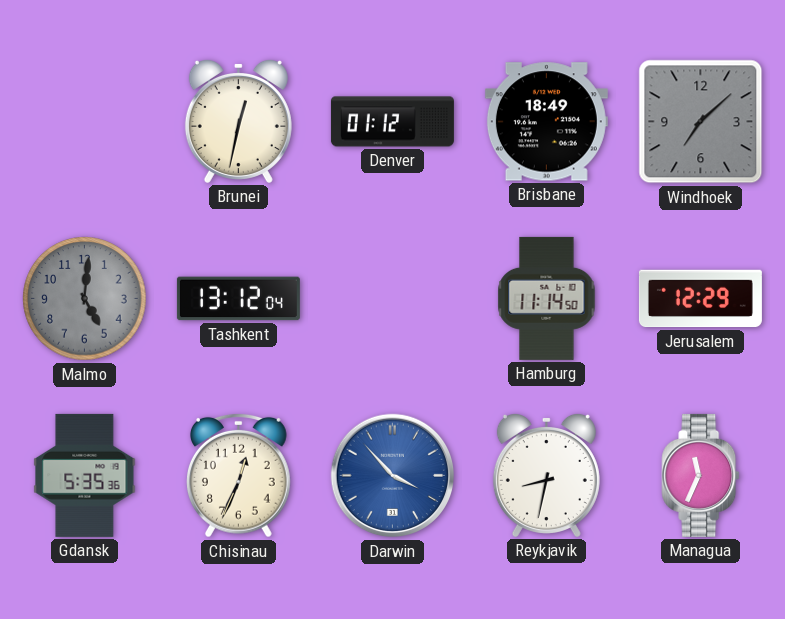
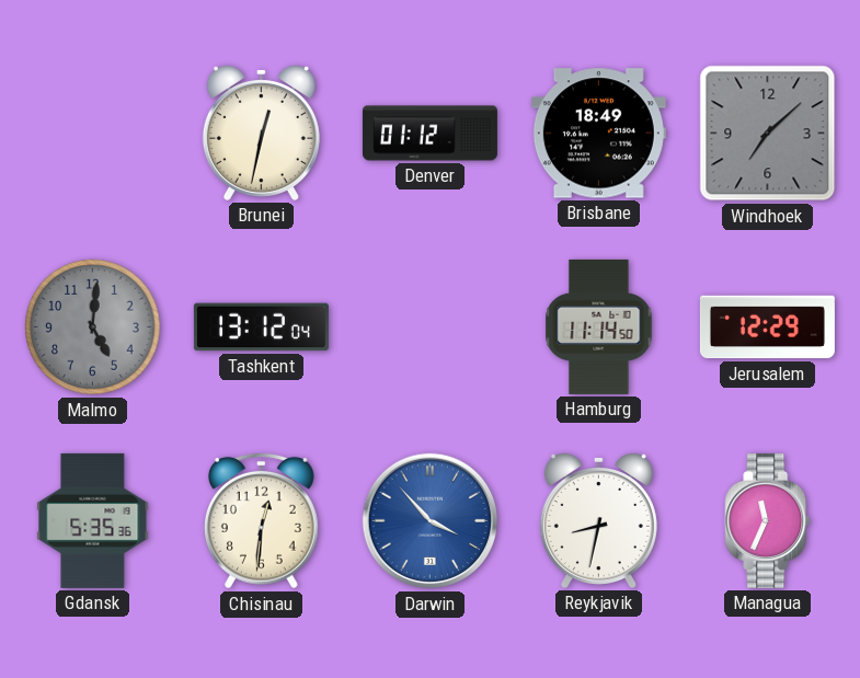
Chisinau: 12:34 -> 12:31 (262, 520)
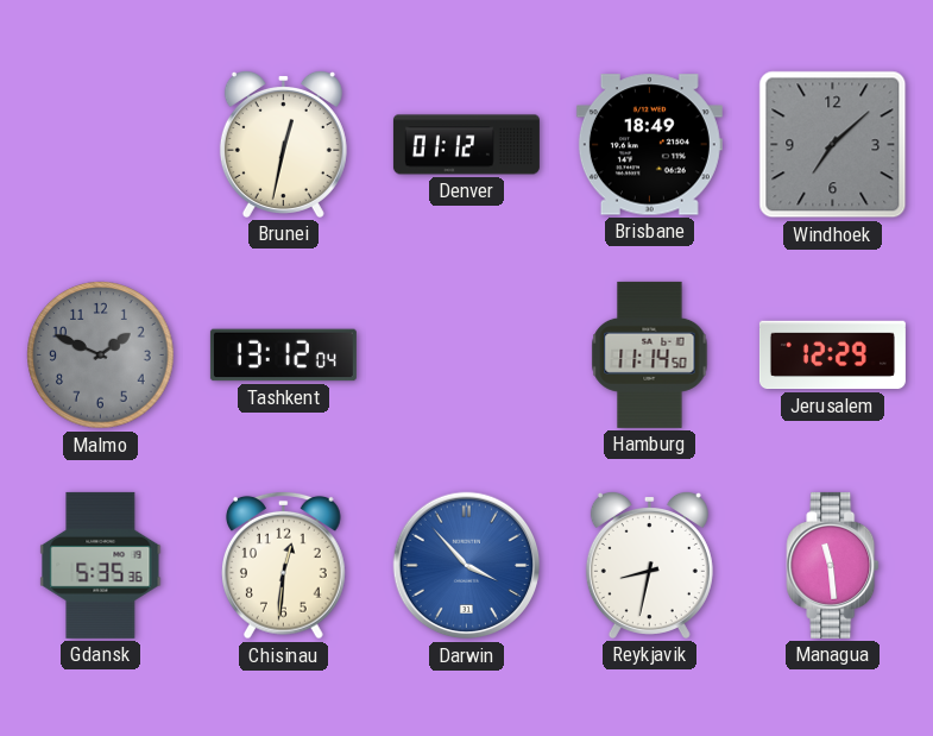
Malmo: 5:01 -> 1:49 (101, 356)
Managua: 11:34 -> 11:29 (833, 565)
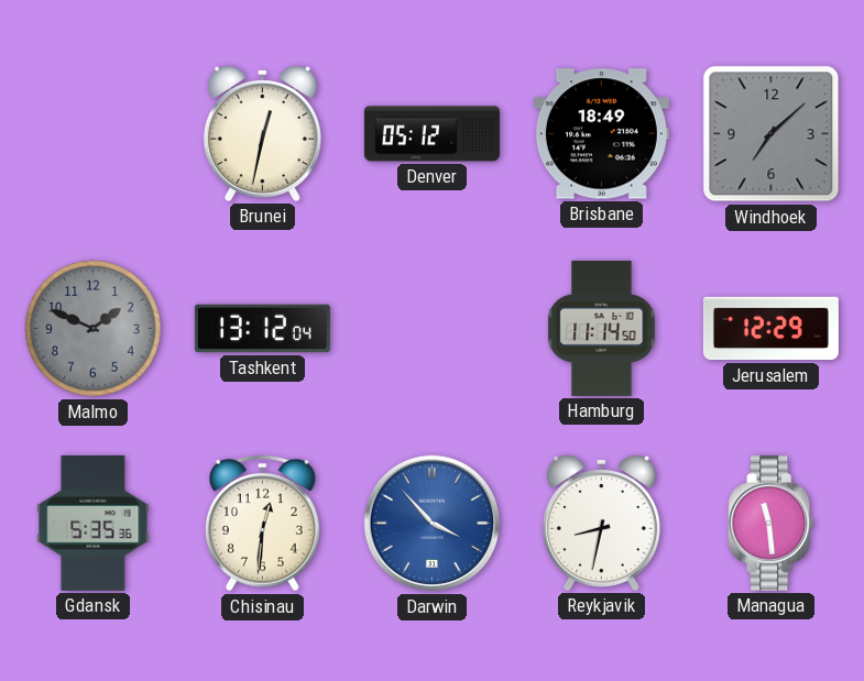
Denver: 01:12 -> 05:12 (431, 134)
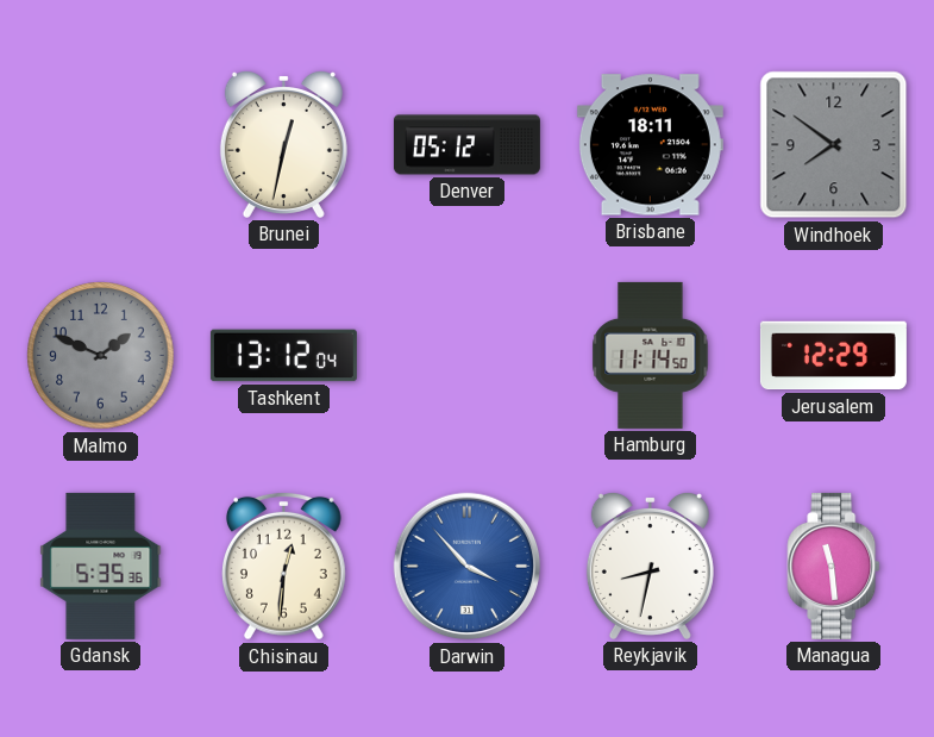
Brisbane: 18:49 -> 18:11 (650, 145)
Windhoek: 7:08 -> 7:51 (834, 145)
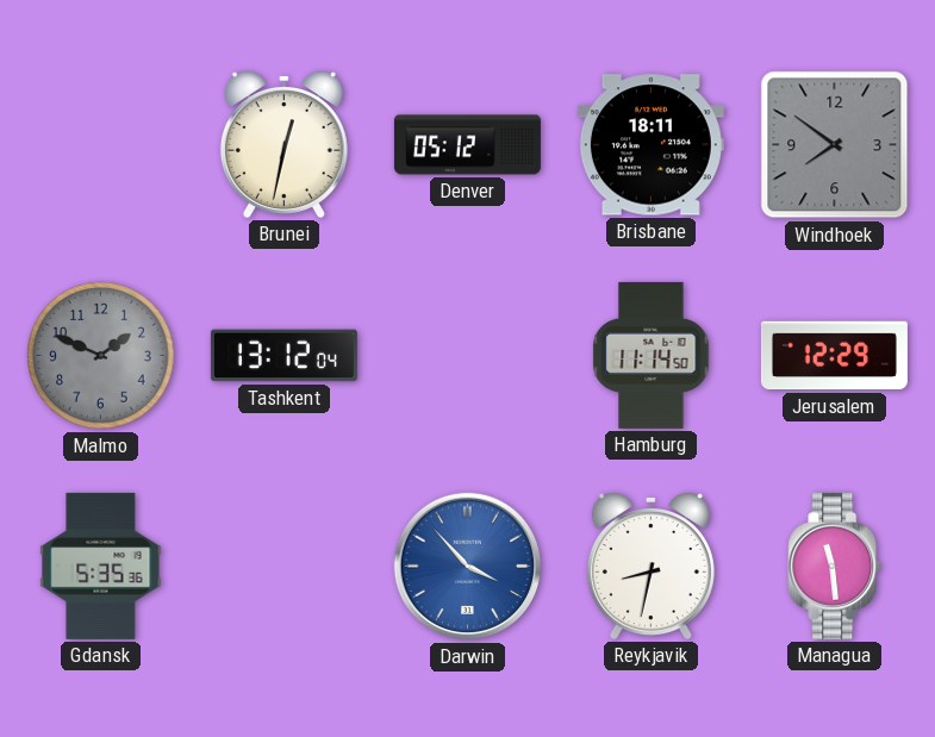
Chisinau: 12:31 -> none (284, 566)
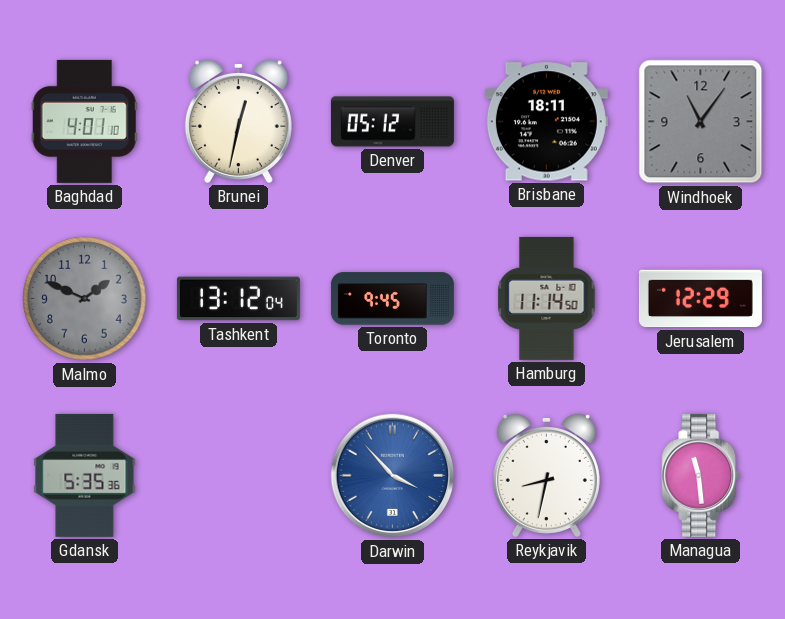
Baghdad: none -> 4:01 (84, 121)
Windhoek: 7:51 -> 11:06 (701, 122)
Toronto: none -> 9:45 (392, 299)
